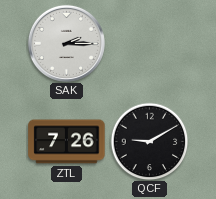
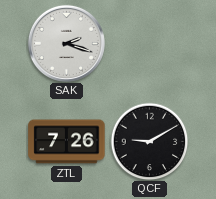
SAK: 2:15 -> 2:18 (66, 43)
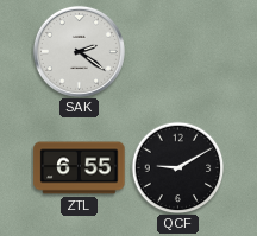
SAK: 2:18 -> 2:21 (79, 51)
ZTL: 7:26 -> 6:55 (80, 168)
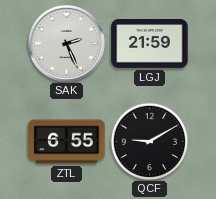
SAK: 2:21 -> 2:26 (66, 43)
LGJ: none -> 21:59 (150, 44)
